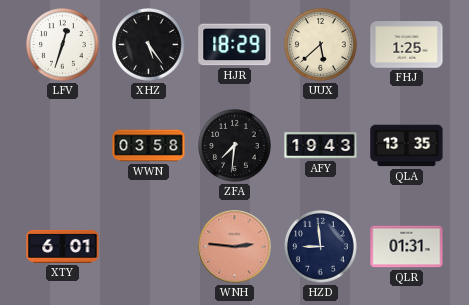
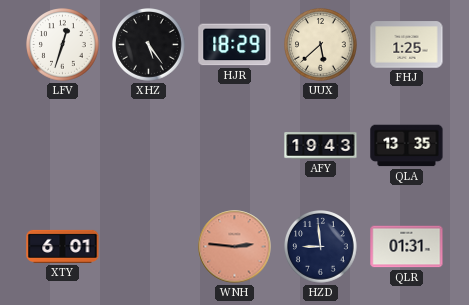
WWN: 03:58 -> none (149, 146)
ZFA: 7:31 -> none (235, 146)
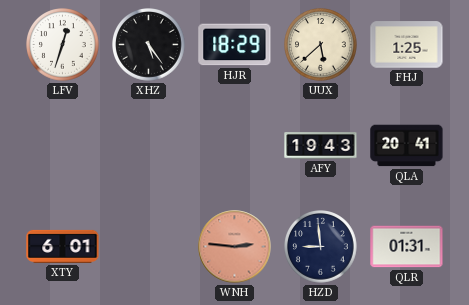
QLA: 13:35 -> 20:41 (407, 146)
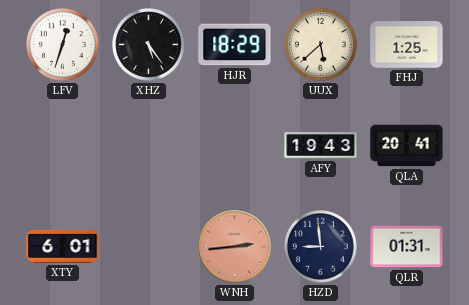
WNH: 2:46 -> 2:44 (235, 247)
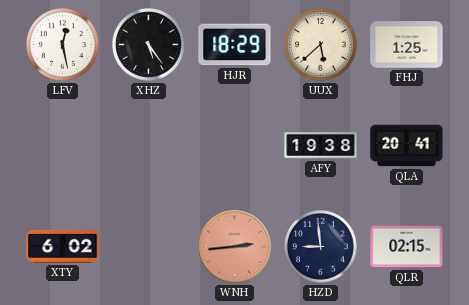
LFV: 12:33 -> 12:28 (63, 45)
AFY: 19:43 -> 19:38 (321, 146)
XTY: 6:01 -> 6:02 (63, 246)
QLR: 01:31 -> 02:15 (407, 247)
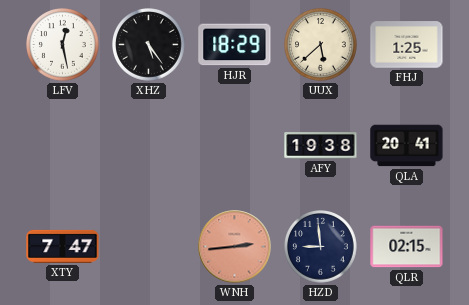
XTY: 6:02 -> 7:47 (63, 246)
